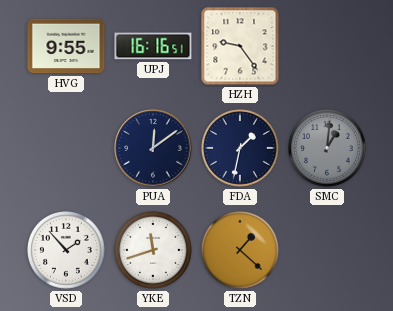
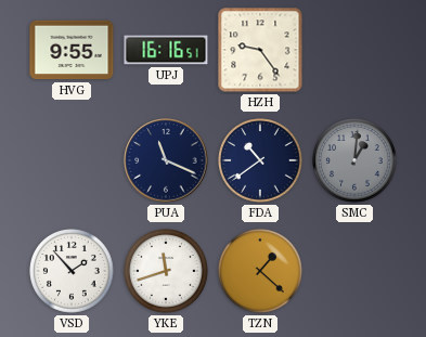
PUA: 12:09 -> 11:19 (166, 160)
FDA: 1:32 -> 10:39 (261, 161)
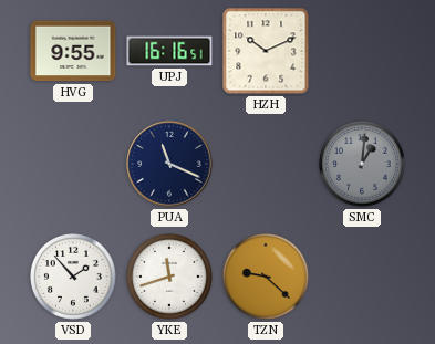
HZH: 9:24 -> 10:11 (266, 51)
FDA: 10:39 -> none (261, 161)
TZN: 1:22 -> 9:22 (267, 278)
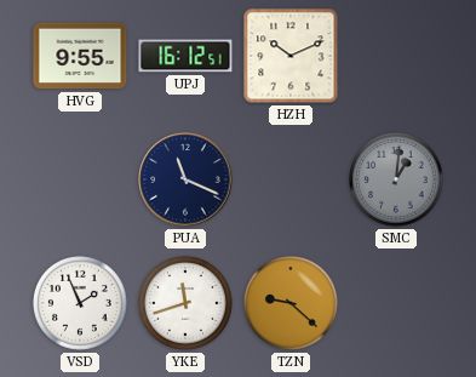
UPJ: 16:16 -> 16:12 (185, 56)
VSD: 1:53 -> 1:56 (81, 304)
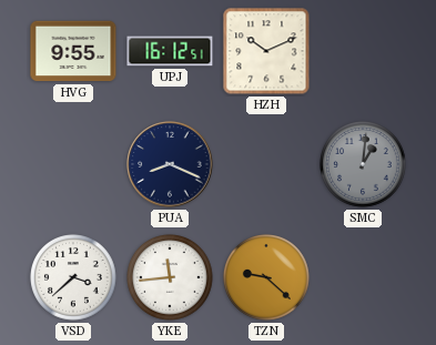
PUA: 11:19 -> 8:19 (170, 164)
VSD: 1:56 -> 3:38 (74, 278)
YKE: 11:42 -> 11:44 (171, 278)
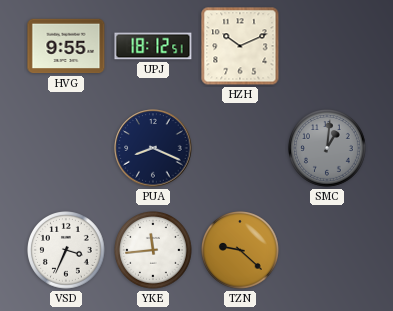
UPJ: 16:12 -> 18:12 (153, 46)
VSD: 3:38 -> 3:34 (67, 251)
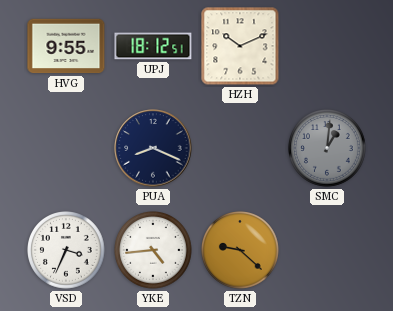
YKE: 11:44 -> 4:44 (154, 251)
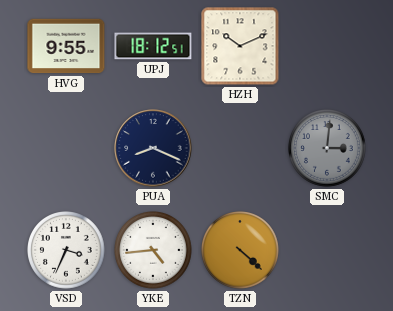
SMC: 1:01 -> 3:01 (328, 149)
TZN: 9:22 -> 4:22 (241, 251)
